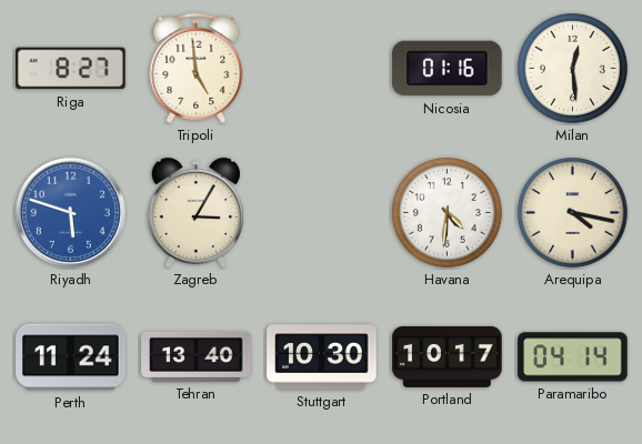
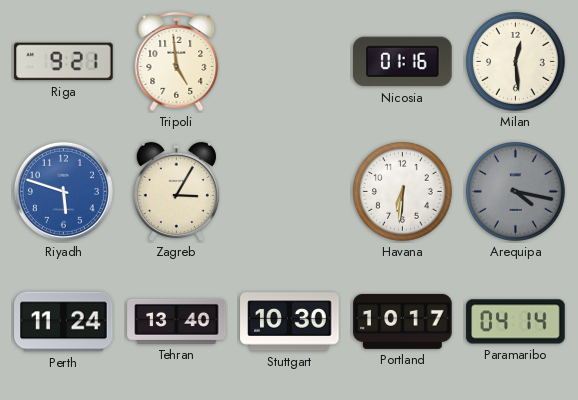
Riga: 8:27 -> 9:21 (64, 62)
Havana: 4:31 -> 6:31 (403, 192)
Arequipa dial: cream -> grey (516, 192)
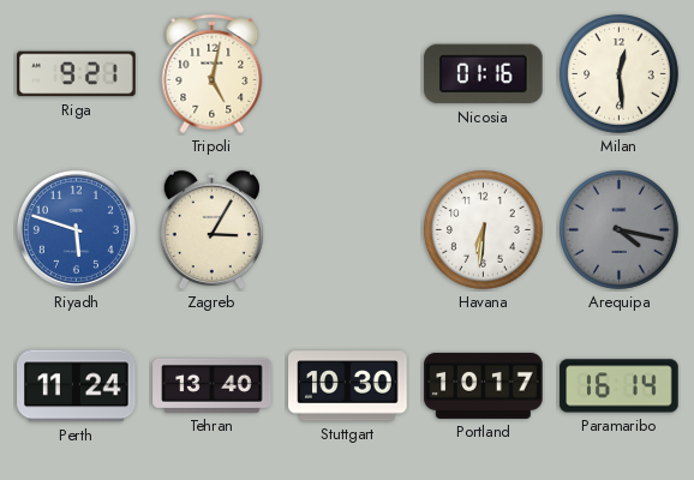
Tripoli: 4:59 -> 5:02 (213, 73)
Paramaribo: 04:14 -> 16:14 (620, 386)
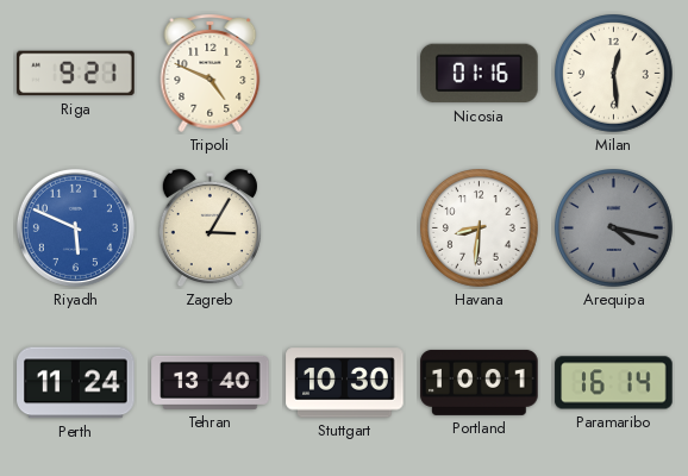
Tripoli: 5:02 -> 4:49 (211, 73)
Riyadh: 5:48 -> 5:49 (75, 227)
Havana: 6:31 -> 8:31 (480, 228)
Portland: 10:17 -> 10:01 (480, 382)
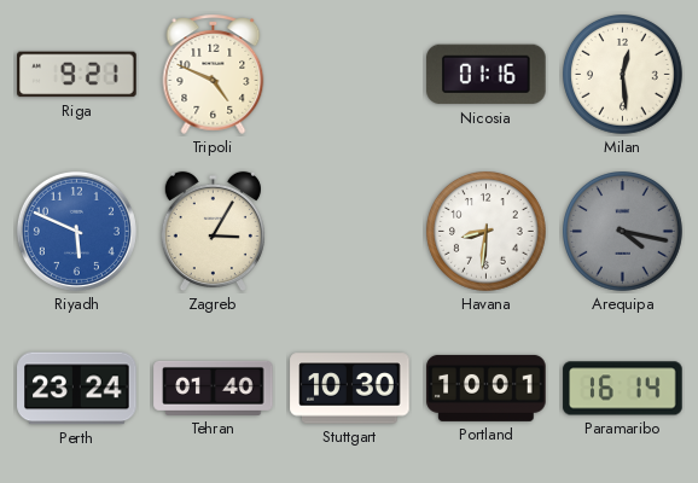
Perth: 11:24 -> 23:24 (77, 389)
Tehran: 13:40 -> 01:40 (214, 388)
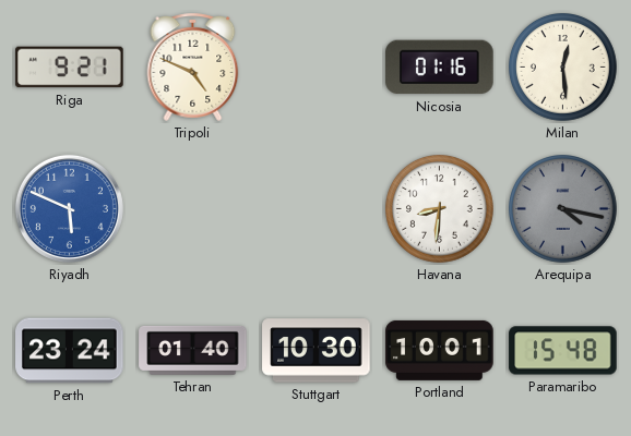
Zagreb: 3:05 -> none (213, 232)
Paramaribo: 16:14 -> 15:48 (563, 351)
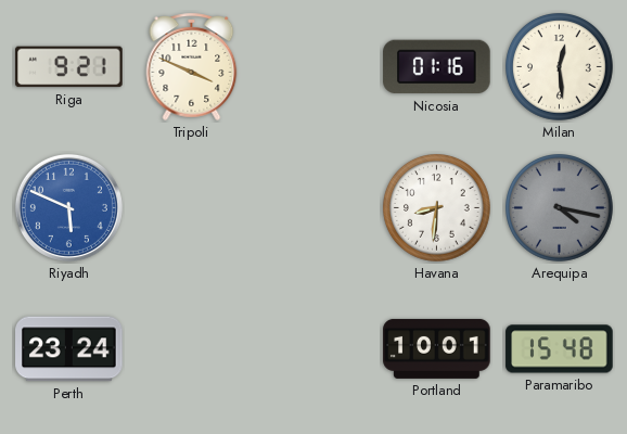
Tripoli: 4:49 -> 3:49 (192, 66)
Tehran: 01:40 -> none (193, 350)
Stuttgart: 10:30 -> none (317, 351)
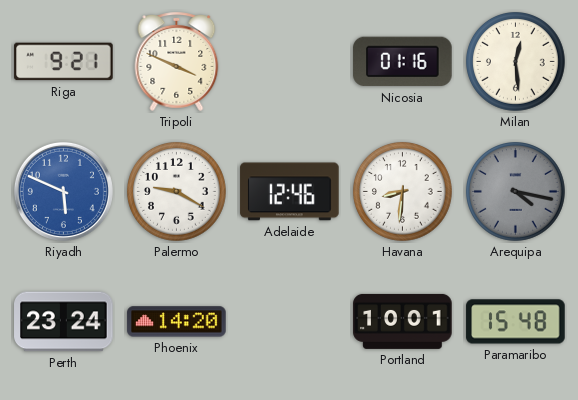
Palermo: none -> 9:20 (177, 192)
Adelaide: none -> 12:46 (290, 192)
Phoenix: none -> 14:20 (177, 322)
